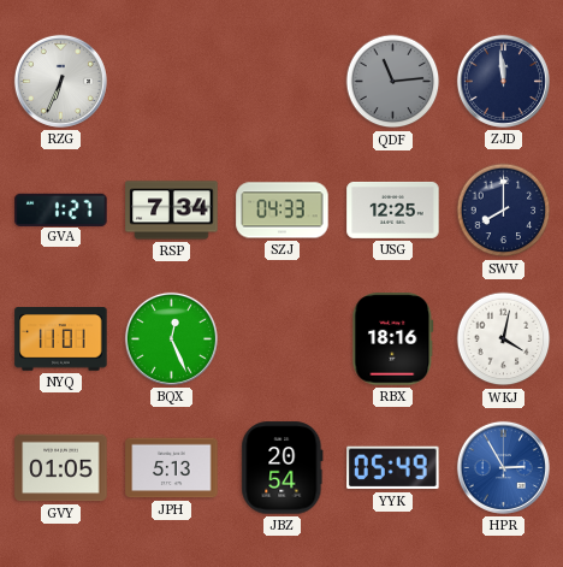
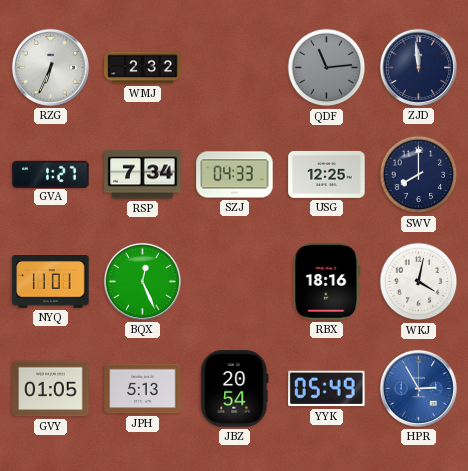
WMJ: none -> 2:32 (143, 68)
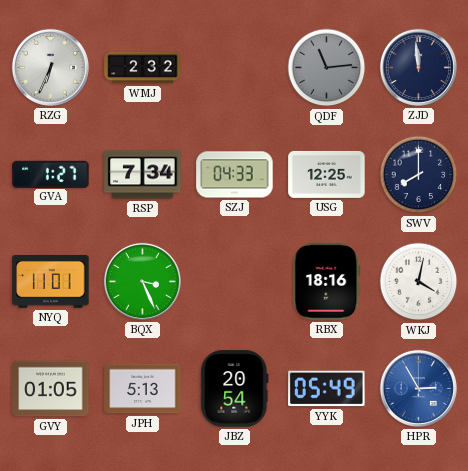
BQX: 12:26 -> 3:26 (142, 281)
